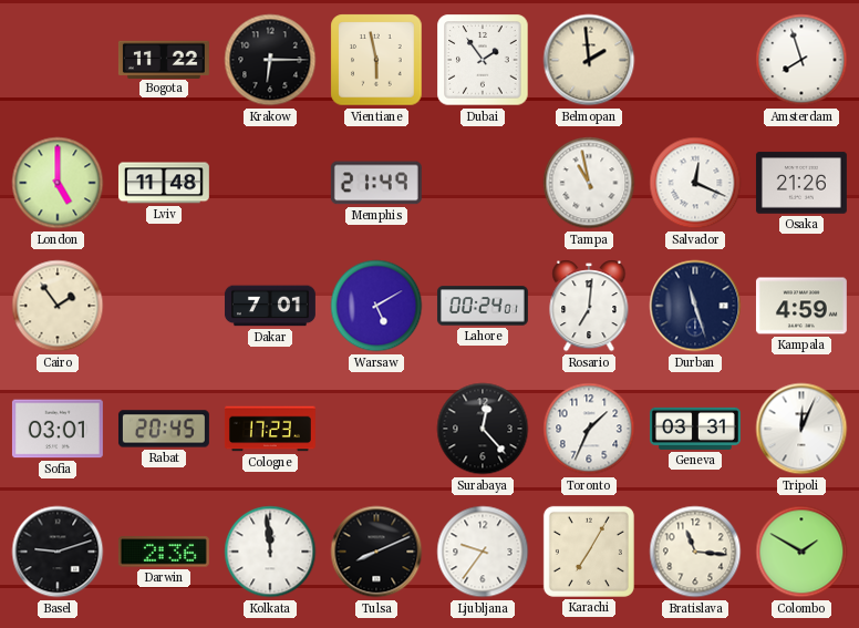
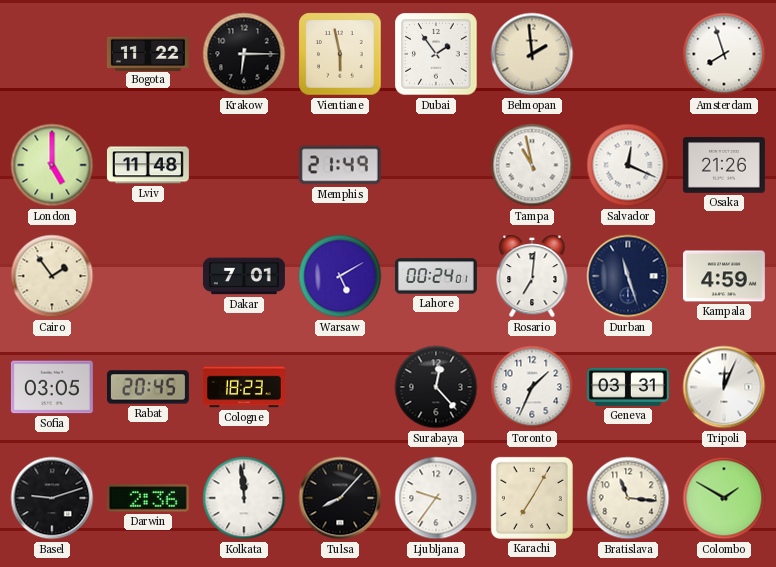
Sofia: 03:01 -> 03:05 (52, 387)
Cologne: 17:23 -> 18:23 (244, 387)
Tulsa: 8:11 -> 8:07 (340, 498)
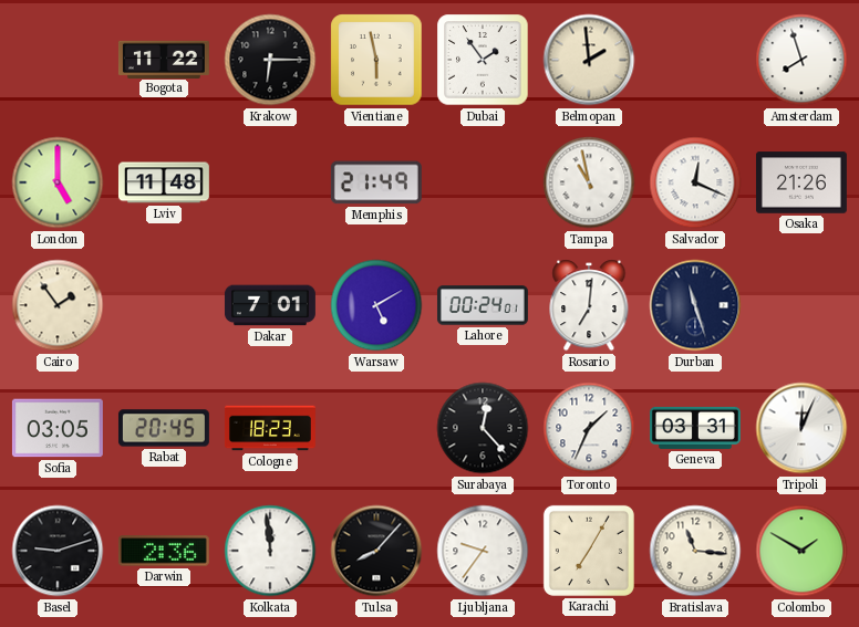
Kampala: 4:59 -> none (724, 276)
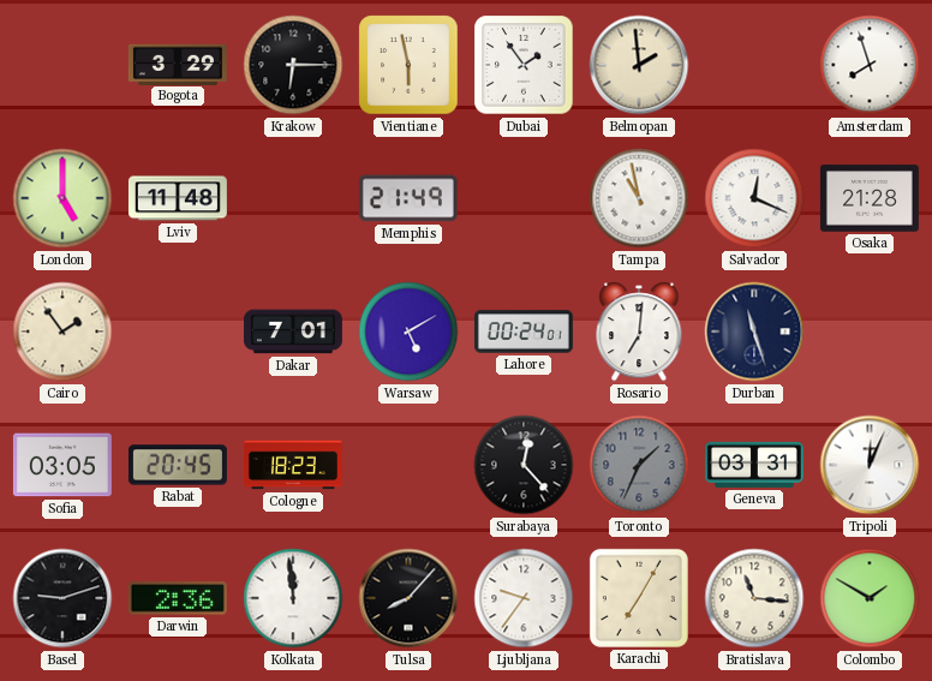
Bogota: 11:22 -> 3:29 (178, 64)
Osaka: 21:26 -> 21:28 (870, 198)
Toronto dial: white -> grey (639, 465)
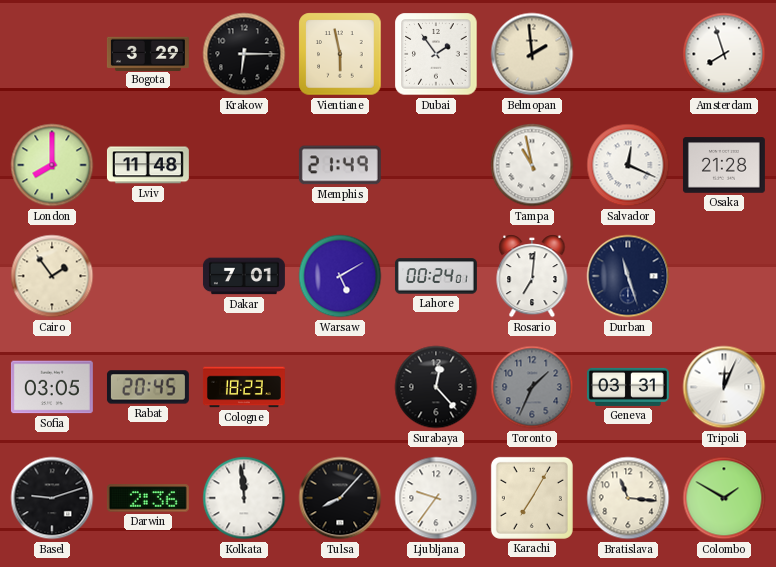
London: 5:00 -> 8:00 (52, 165)
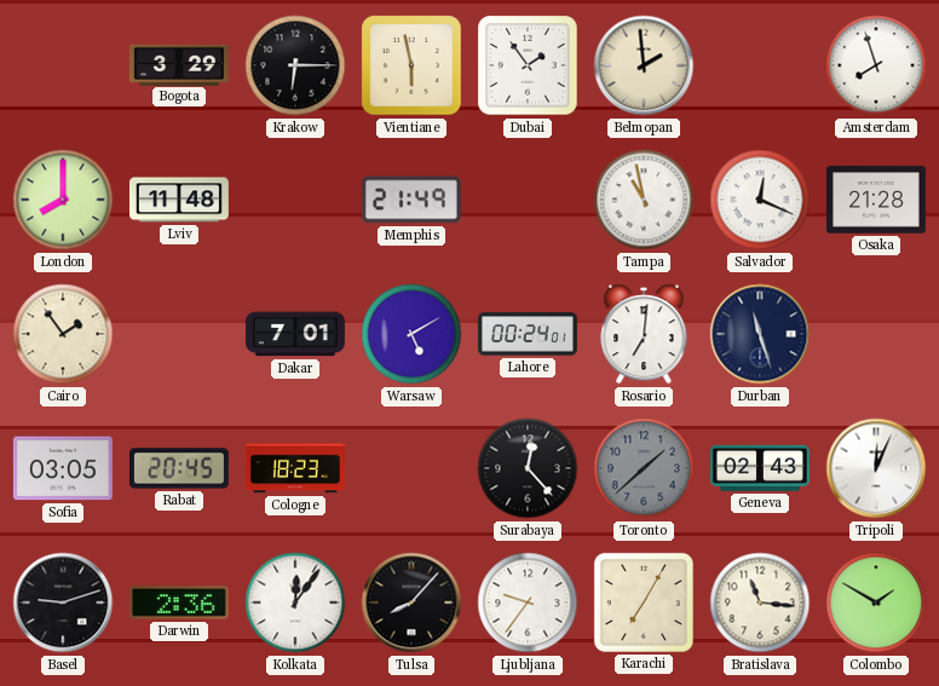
Toronto: 1:34 -> 1:38 (644, 468)
Geneva: 03:31 -> 02:43 (760, 468)
Kolkata: 11:59 -> 12:06 (295, 603)
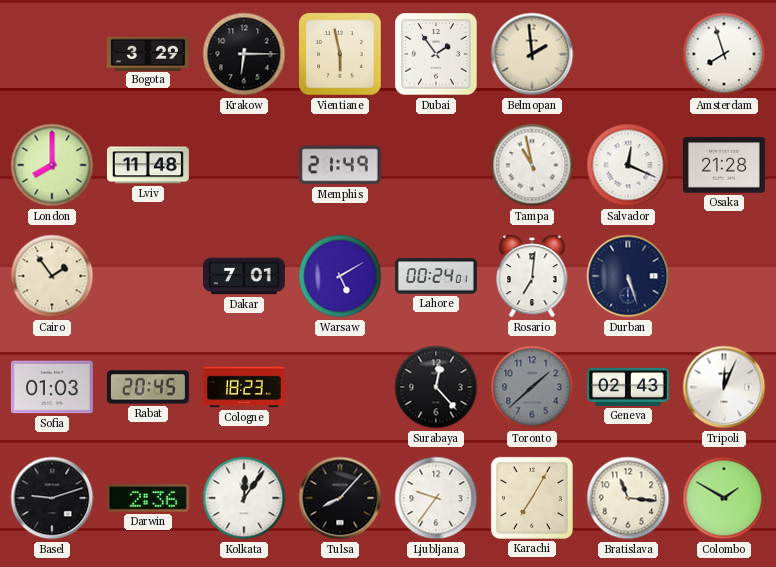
Durban: 11:27 -> 5:27 (628, 276)
Sofia: 03:05 -> 01:03 (52, 387)
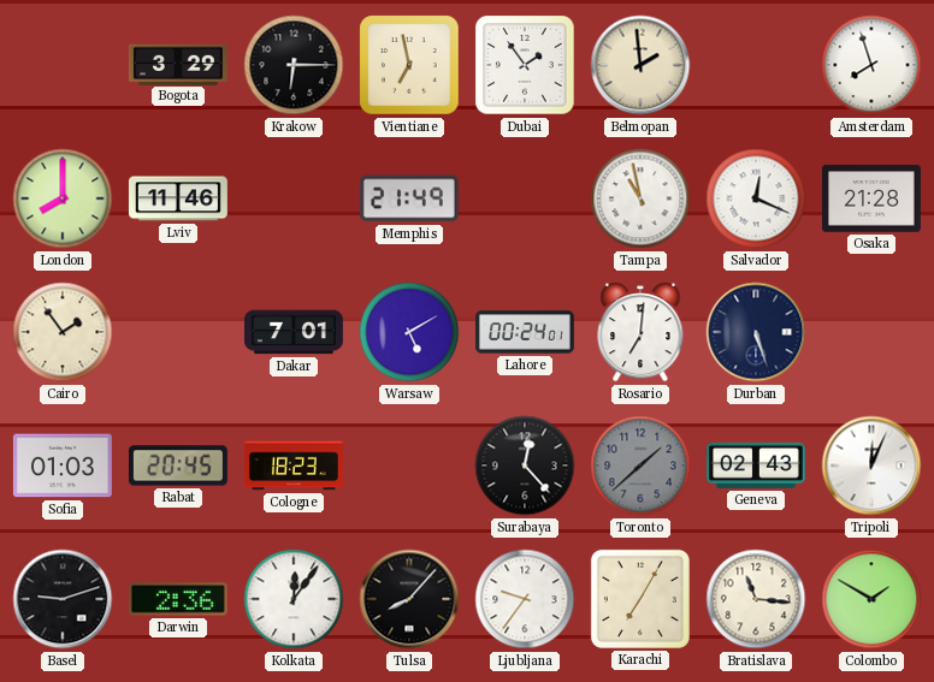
Vientiane: 5:58 -> 6:58 (409, 65)
Lviv: 11:48 -> 11:46 (178, 198)
